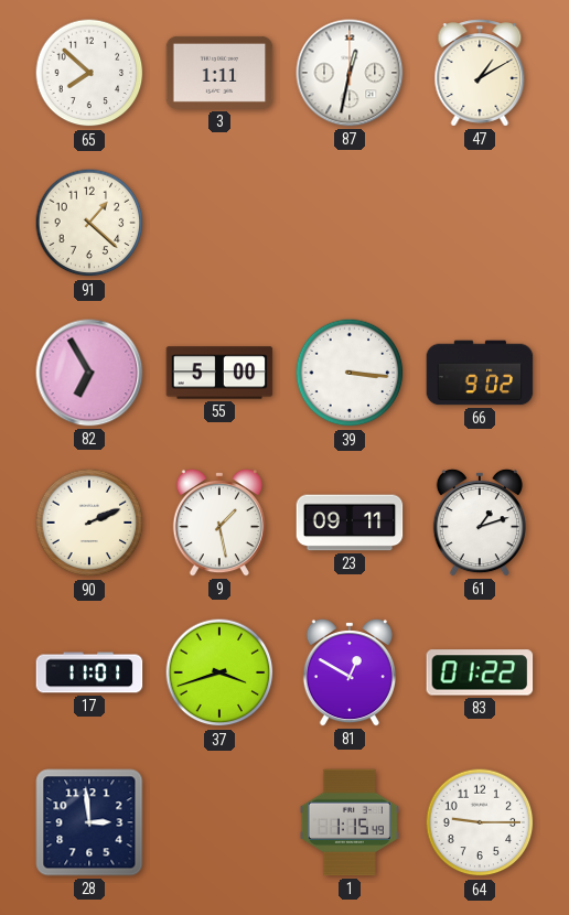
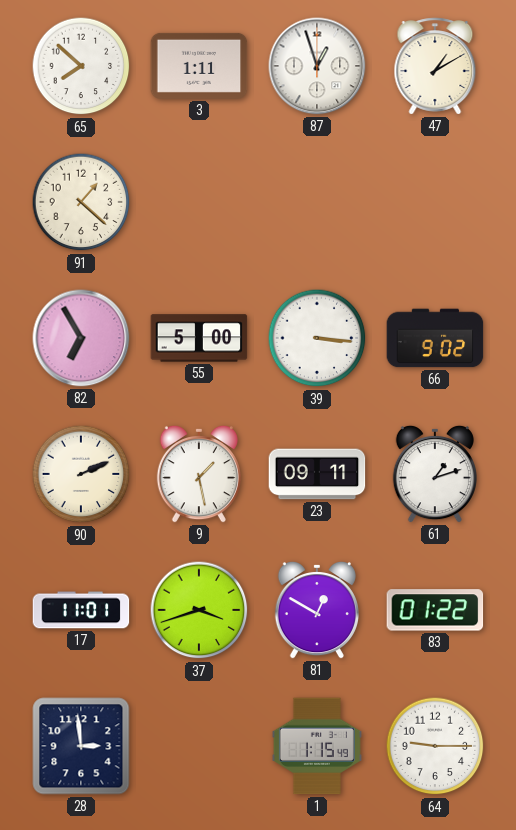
87: 12:32 -> 12:57 (317, 66)
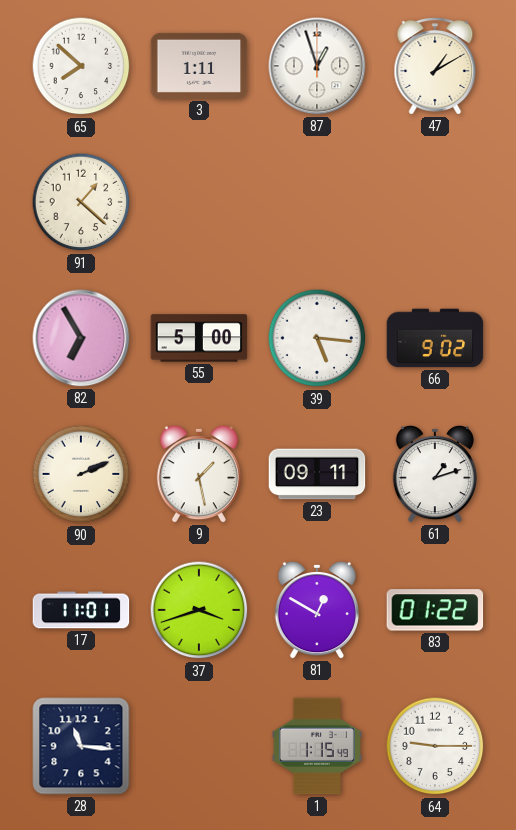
39: 3:16 -> 5:16 (317, 338)
28: 2:59 -> 11:16 (81, 746)
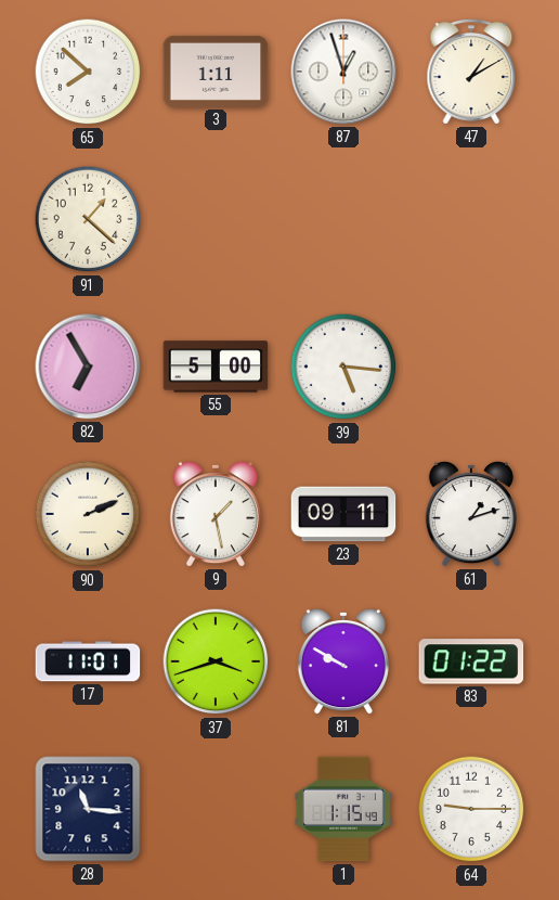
66: 9:02 -> none (435, 338)
81: 12:50 -> 9:50 (343, 661)
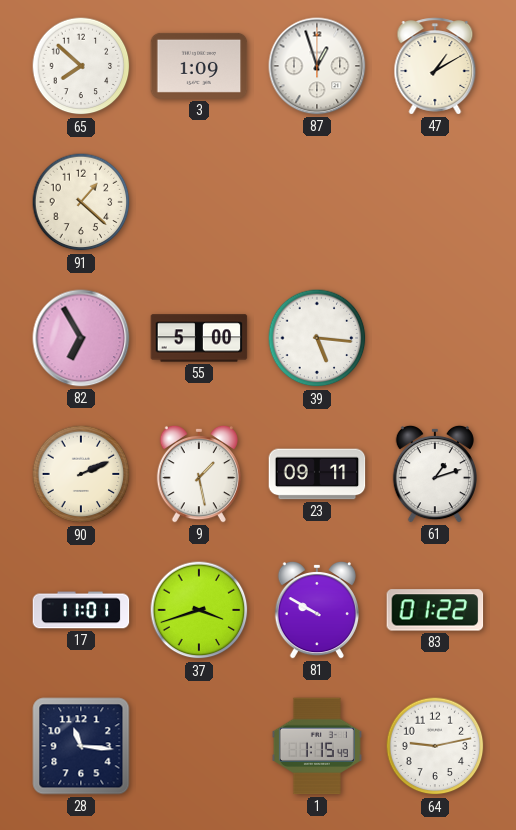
3: 1:11 -> 1:09 (199, 66)
64: 9:15 -> 9:13 (435, 746)
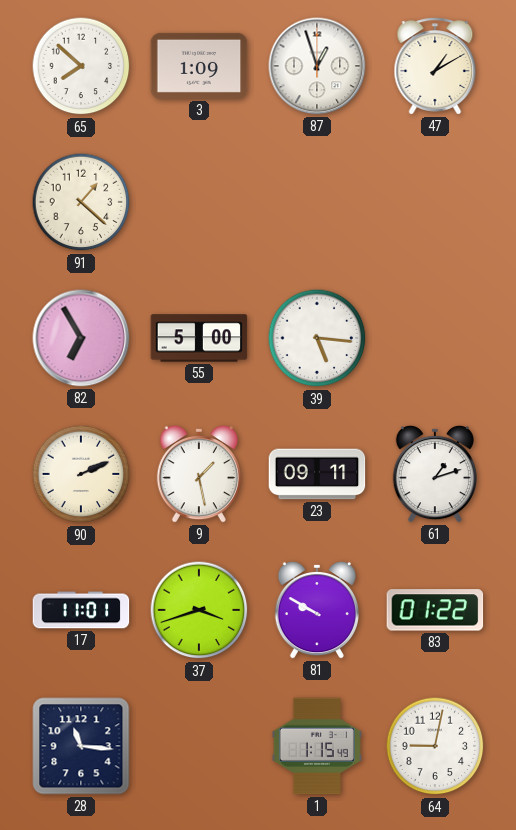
64: 9:13 -> 9:02 (435, 746)
